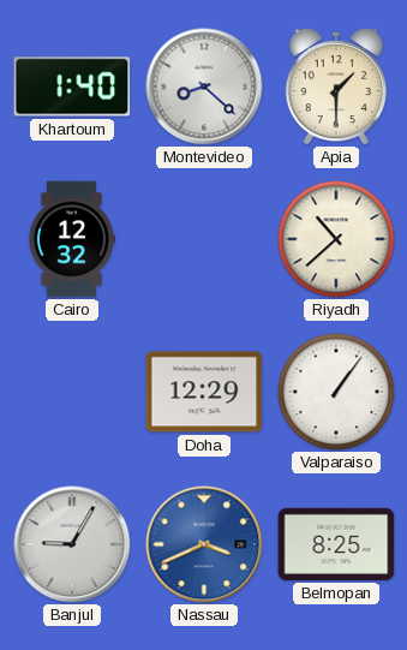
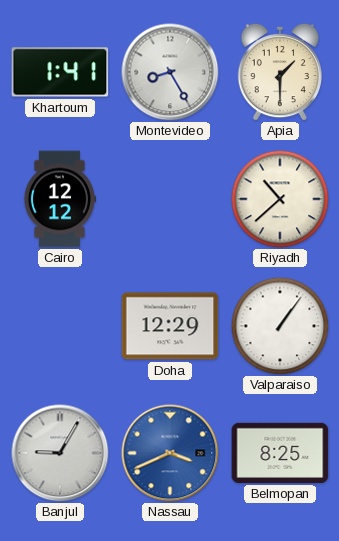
Khartoum: 1:40 -> 1:41 (60, 72)
Montevideo: 8:22 -> 8:25 (170, 72)
Cairo: 12:32 -> 12:12 (59, 199)
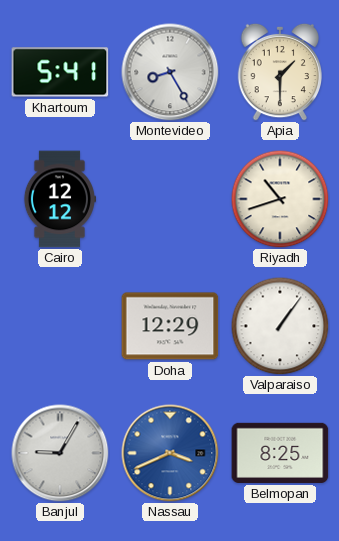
Khartoum: 1:41 -> 5:41 (60, 72)
Riyadh: 10:38 -> 10:42 (280, 199)
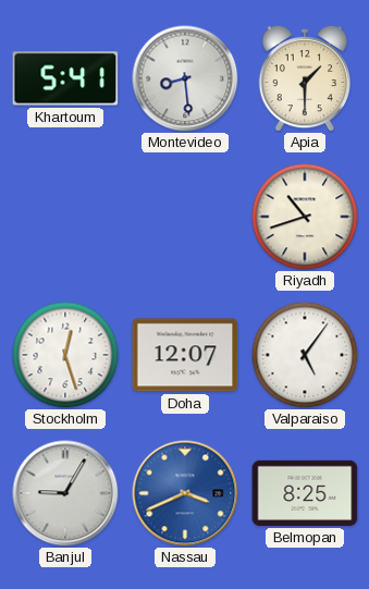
Montevideo: 8:25 -> 8:29 (185, 78)
Cairo: 12:12 -> none (59, 199)
Stockholm: none -> 12:27 (65, 355)
Doha: 12:29 -> 12:07 (185, 355)
Valparaiso: 1:06 -> 5:06 (305, 355)
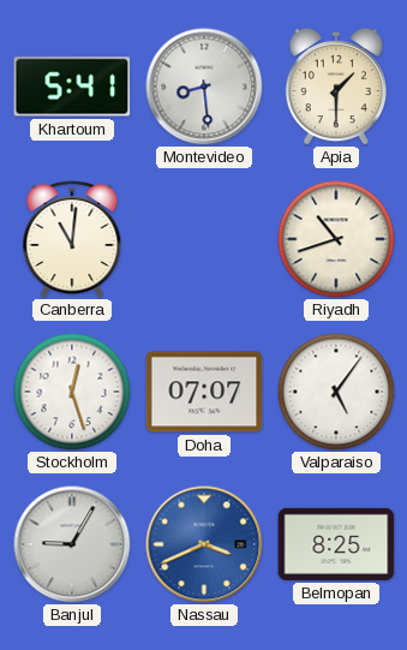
Canberra: none -> 11:01 (72, 240)
Doha: 12:07 -> 07:07 (204, 392)
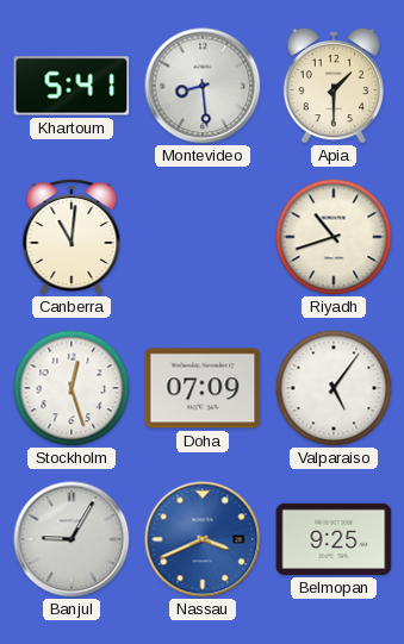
Doha: 07:07 -> 07:09 (203, 388)
Belmopan: 8:25 -> 9:25 (334, 539)
